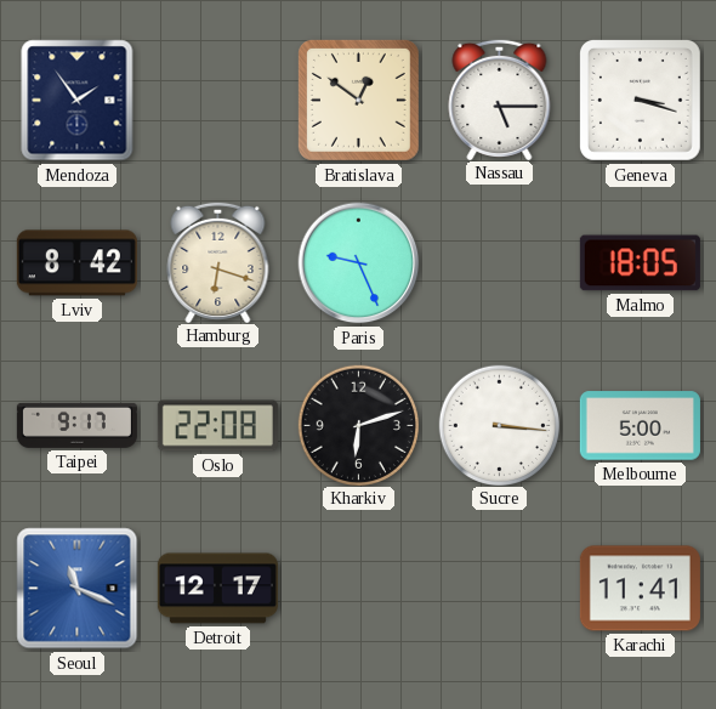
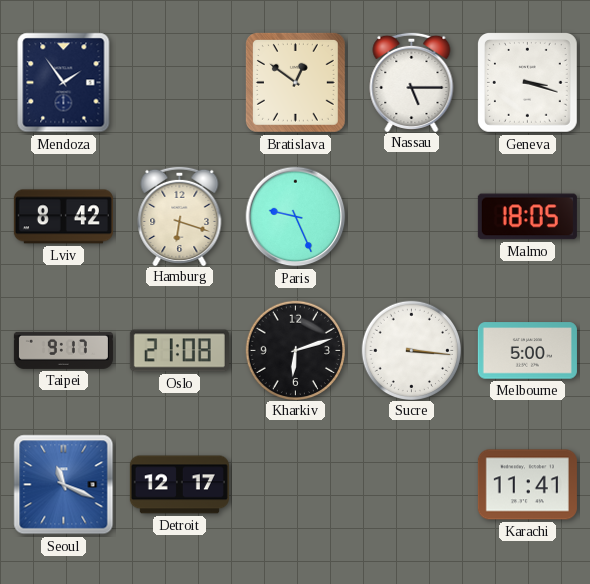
Oslo: 22:08 -> 21:08 (179, 351)
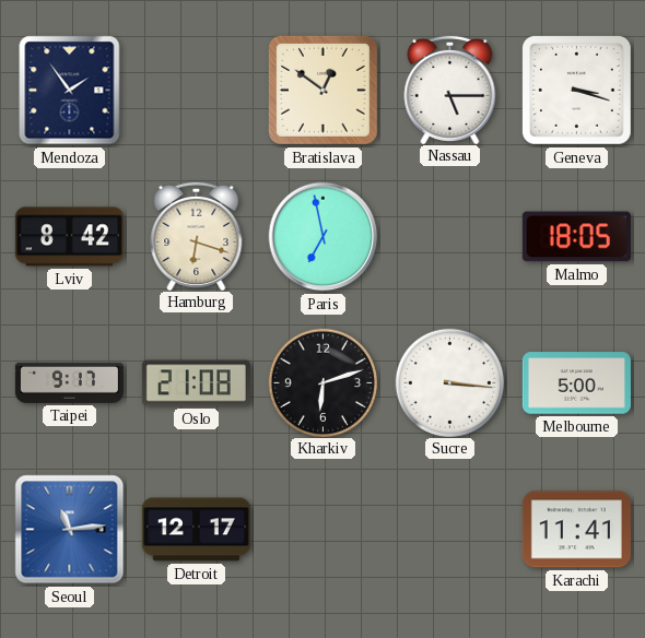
Paris: 9:26 -> 6:58 (324, 237)
Seoul: 11:19 -> 11:14 (70, 530)
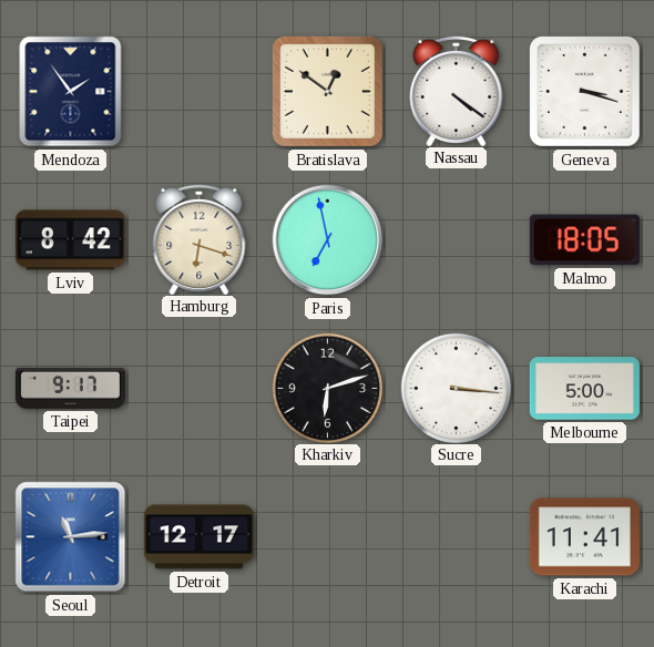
Nassau: 5:15 -> 4:21 (457, 90)
Oslo: 21:08 -> none (196, 383)
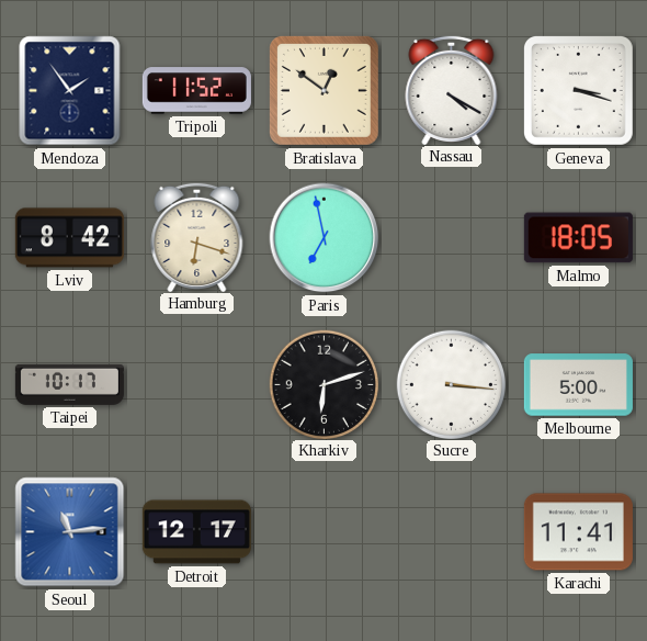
Tripoli: none -> 11:52 (196, 91)
Nassau: 4:21 -> 4:20 (452, 89)
Taipei: 9:17 -> 10:17 (69, 384)
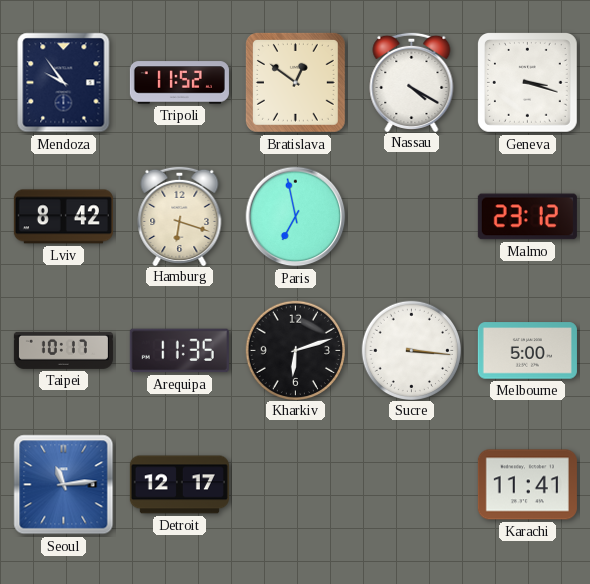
Mendoza: 1:54 -> 9:54 (64, 83)
Malmo: 18:05 -> 23:12 (527, 217)
Arequipa: none -> 11:35 (179, 351)
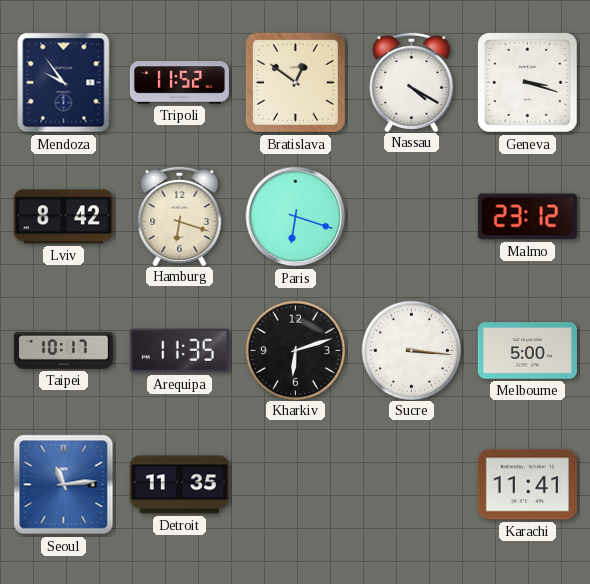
Paris: 6:58 -> 6:18 (296, 217)
Detroit: 12:17 -> 11:35 (179, 485)
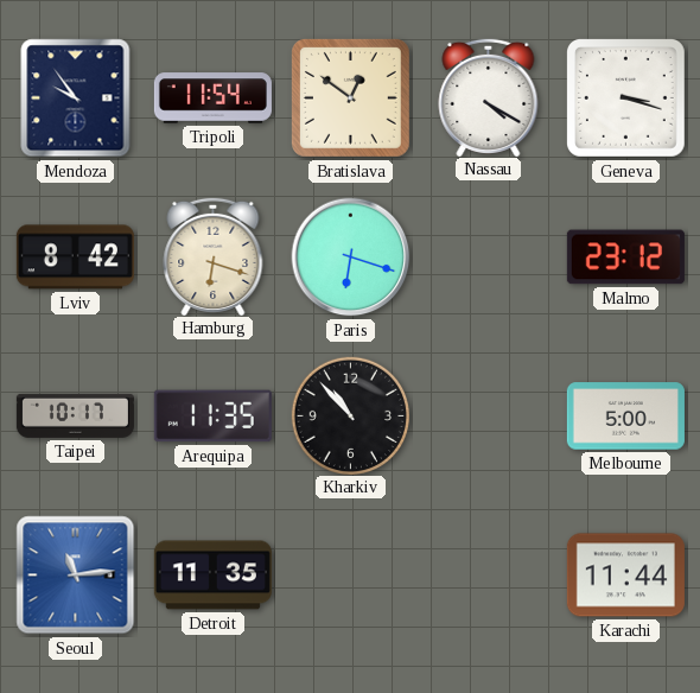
Tripoli: 11:52 -> 11:54 (212, 98)
Kharkiv: 6:12 -> 10:53 (350, 415)
Sucre: 3:16 -> none (411, 350)
Karachi: 11:41 -> 11:44 (625, 576)
